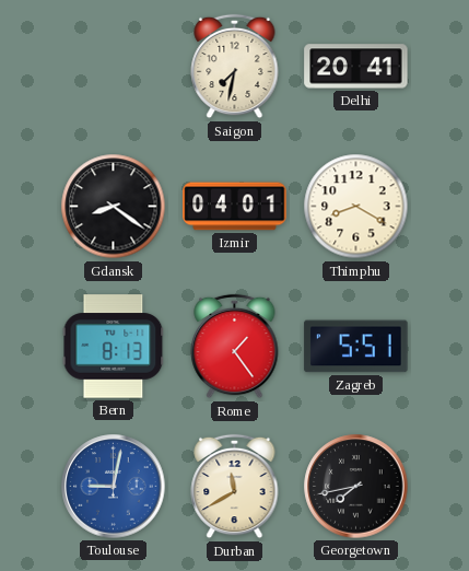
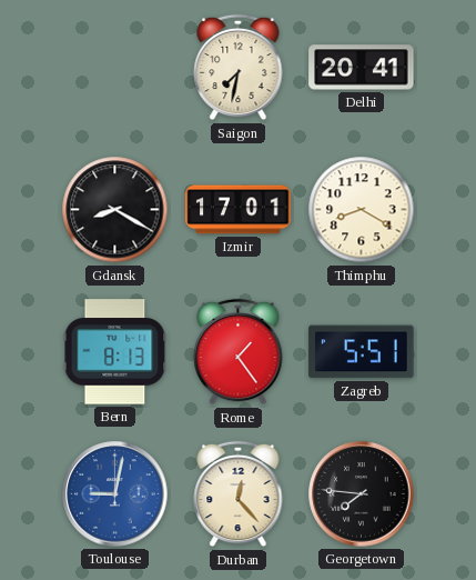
Gdansk: 8:21 -> 8:20 (115, 210)
Izmir: 04:01 -> 17:01 (239, 210)
Durban: 11:40 -> 12:23 (239, 494)
Georgetown: 7:43 -> 7:46 (362, 494)
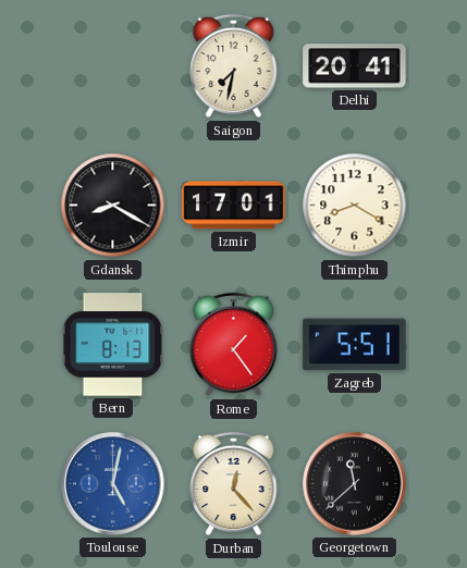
Toulouse: 9:02 -> 5:02 (113, 484)
Georgetown: 7:46 -> 11:38 (355, 484)
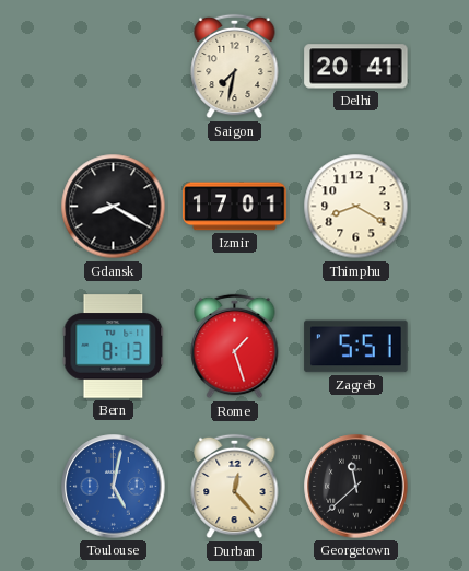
Rome: 1:24 -> 1:27 (235, 347)
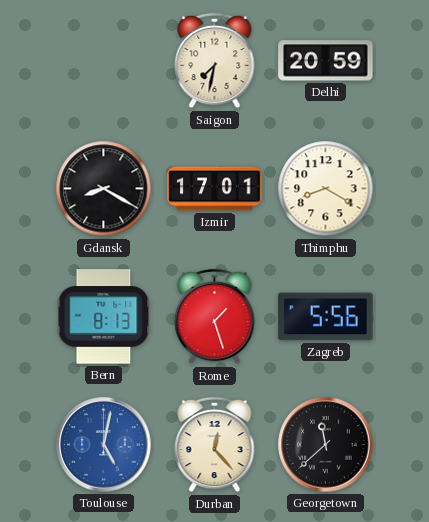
Delhi: 20:41 -> 20:59 (326, 61)
Zagreb: 5:51 -> 5:56 (326, 317)
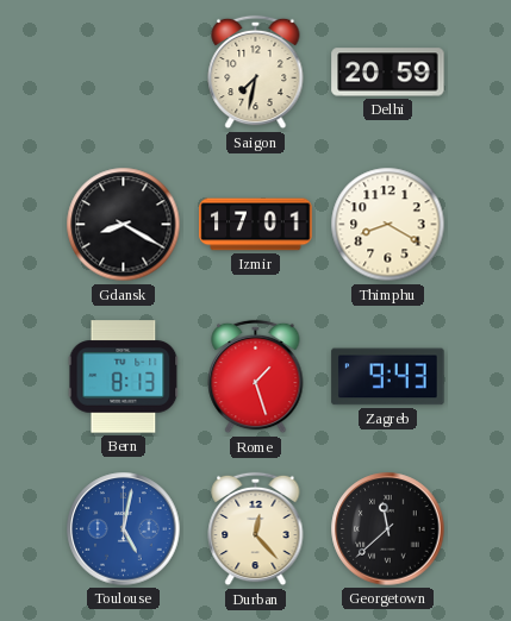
Zagreb: 5:56 -> 9:43 (388, 377)
